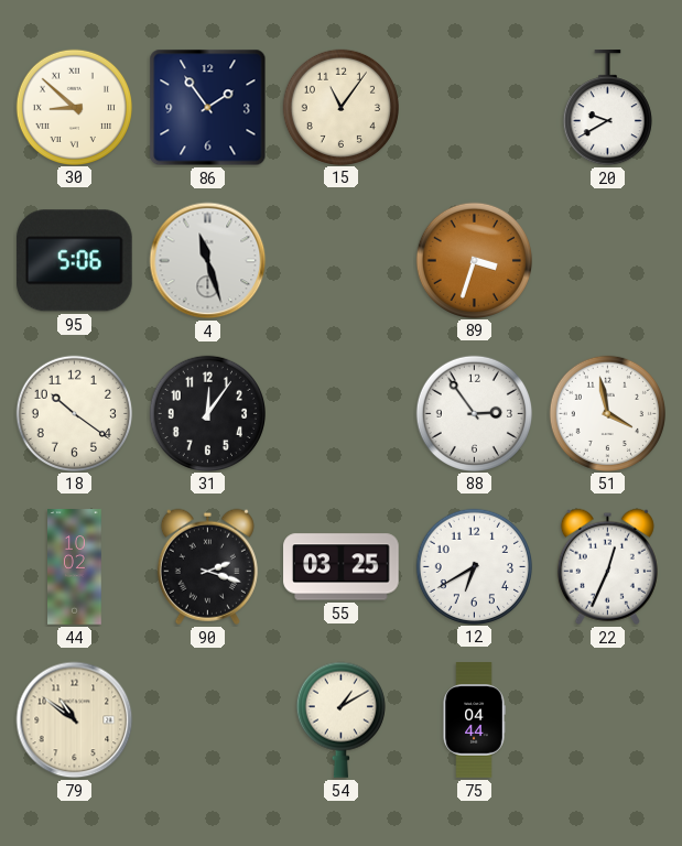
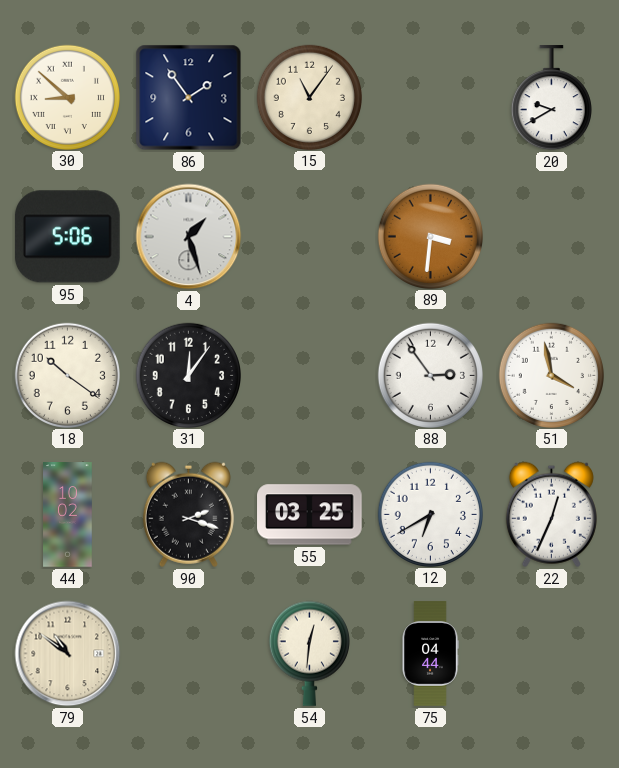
4: 11:27 -> 1:27 (189, 237)
89: 3:33 -> 3:31 (430, 236)
54: 1:10 -> 12:31 (309, 653)
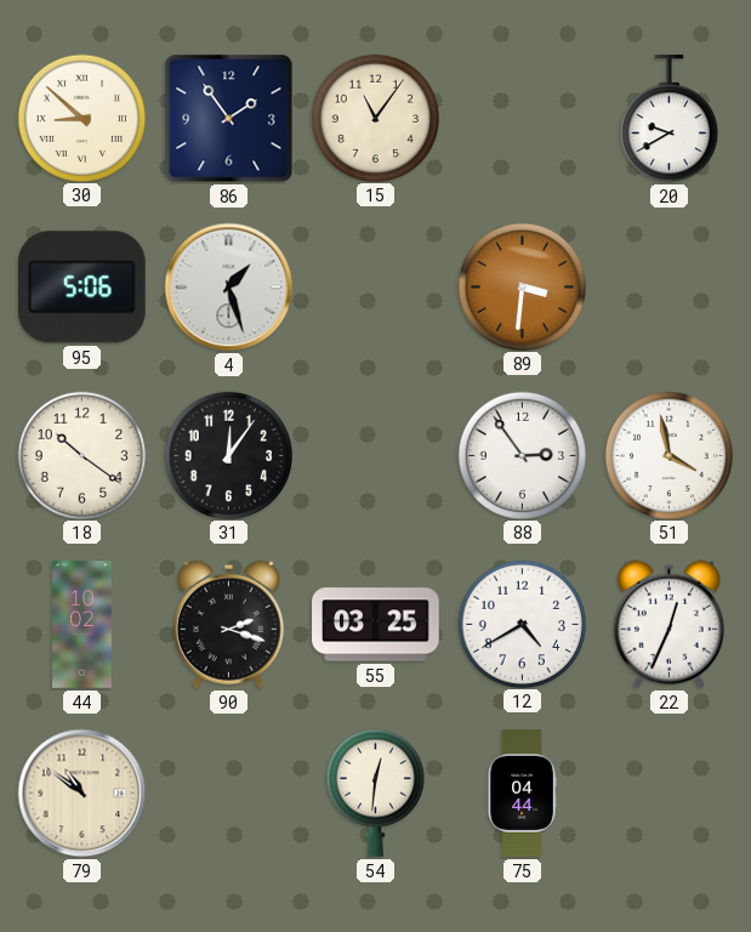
12: 6:40 -> 4:40 (522, 624)
